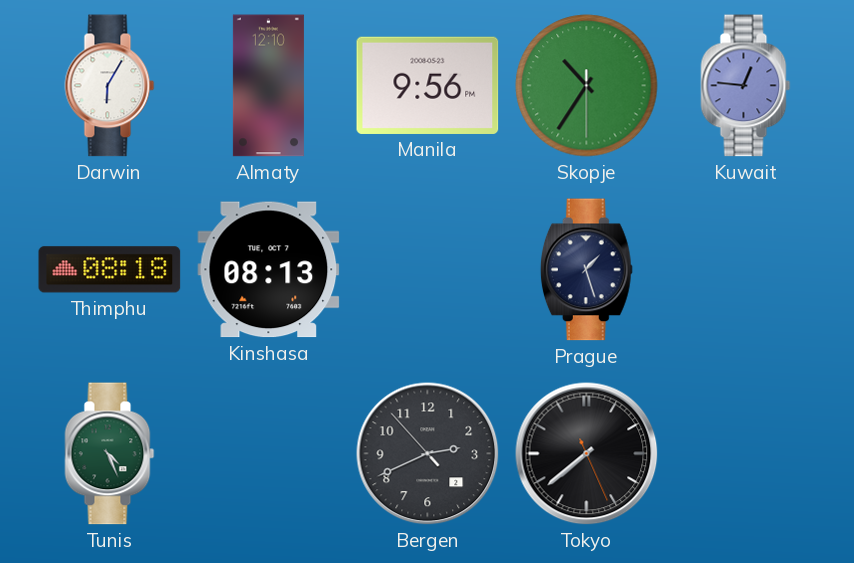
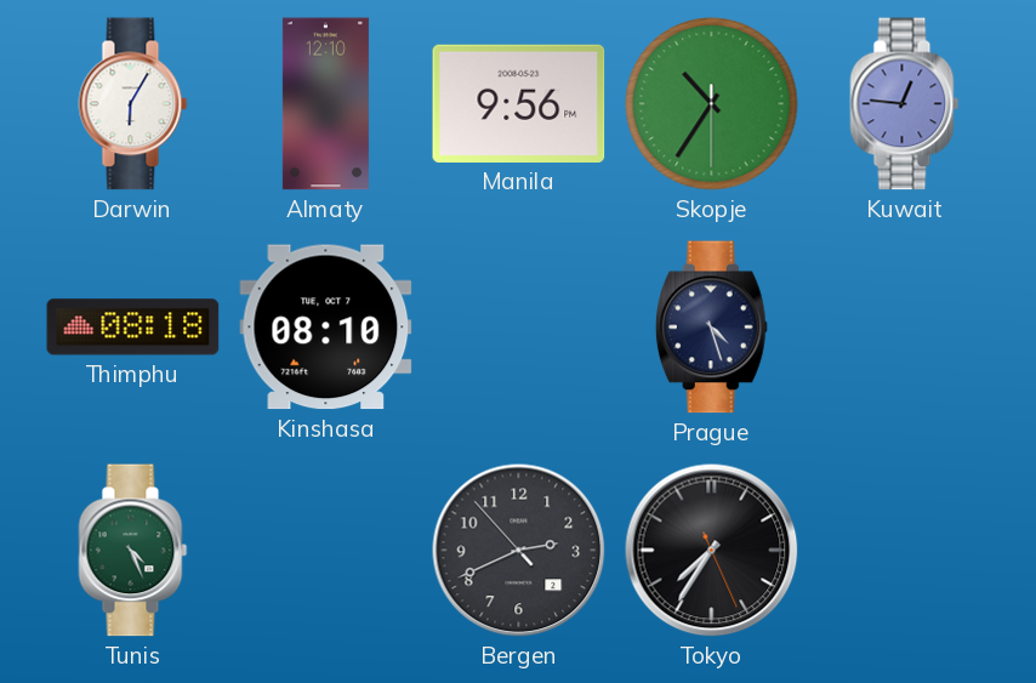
Kinshasa: 08:13 -> 08:10 (326, 328)
Prague: 1:27 -> 4:27 (711, 328)
Tokyo: 7:38 -> 7:35 (712, 551)
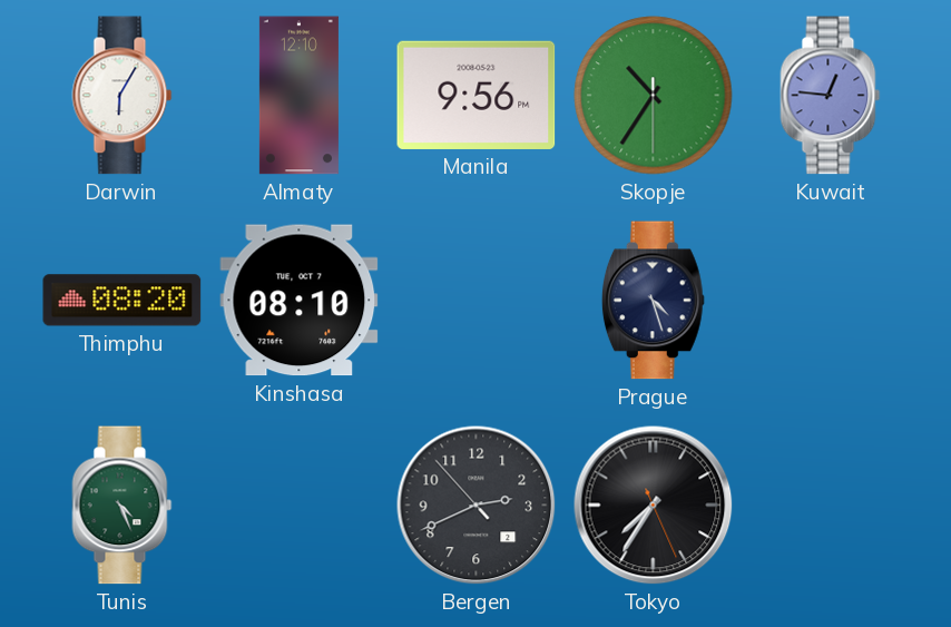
Thimphu: 08:18 -> 08:20 (122, 301)
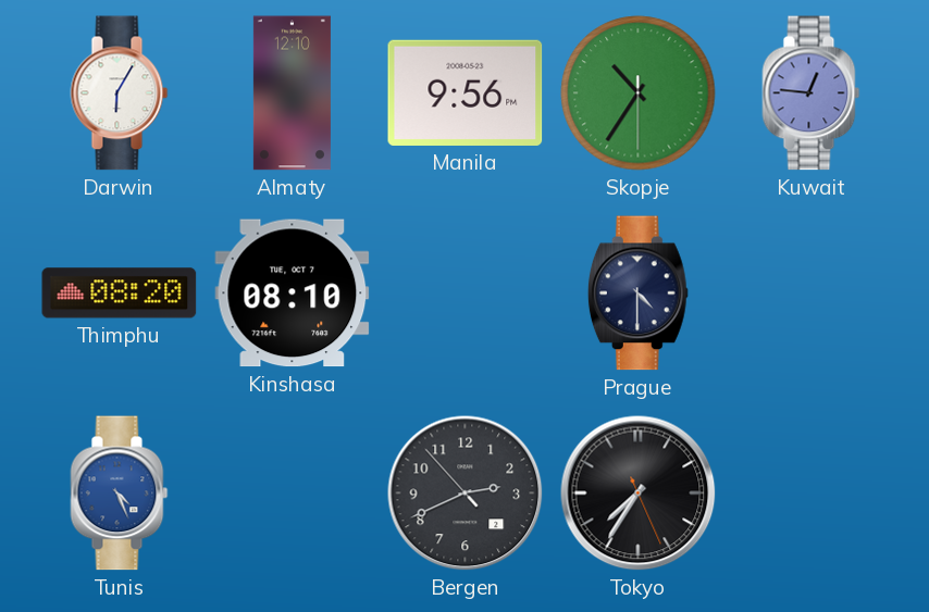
Prague: 4:27 -> 4:30 (637, 293)
Tunis dial: green -> blue (120, 494)
